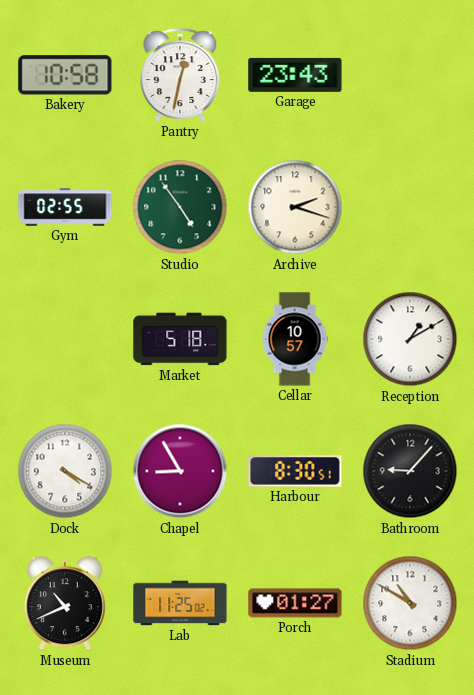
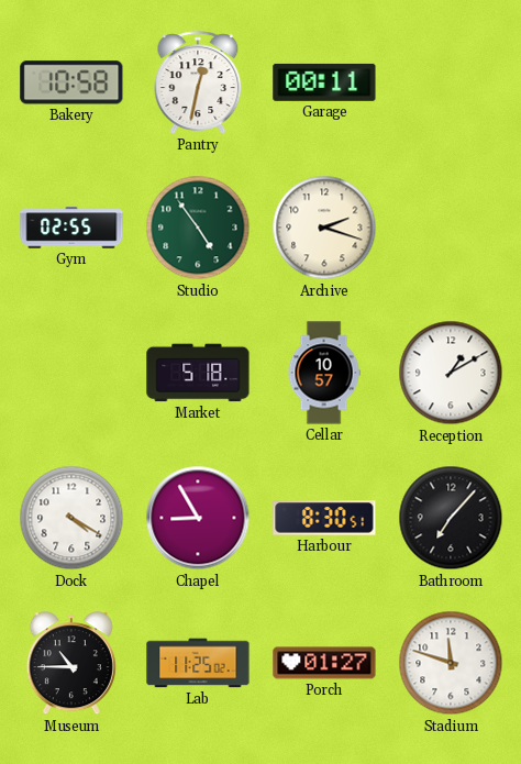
Garage: 23:43 -> 00:11 (324, 82)
Bathroom: 9:07 -> 7:07 (451, 518)
Museum: 10:41 -> 10:45 (71, 664)
Stadium: 10:50 -> 11:48 (451, 663)
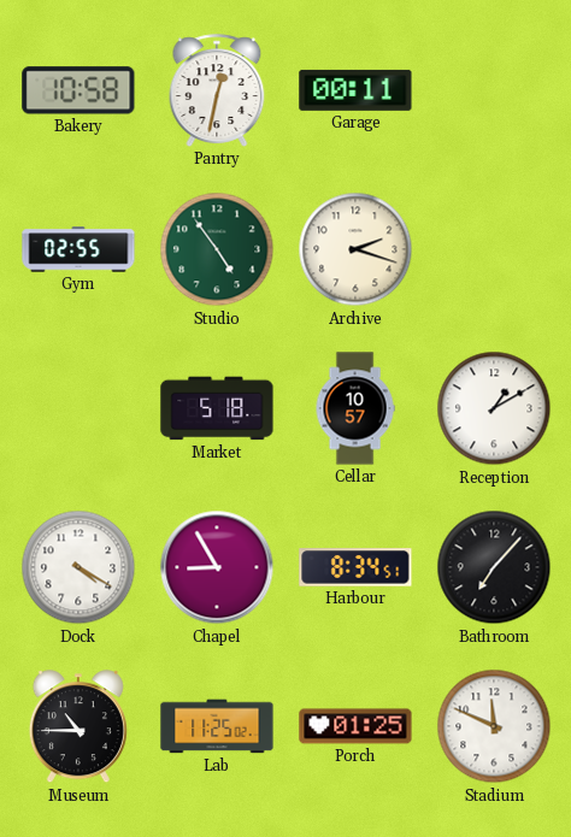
Harbour: 8:30 -> 8:34 (355, 567)
Porch: 01:27 -> 01:25 (355, 726)
Stadium: 11:48 -> 11:49 (494, 726)
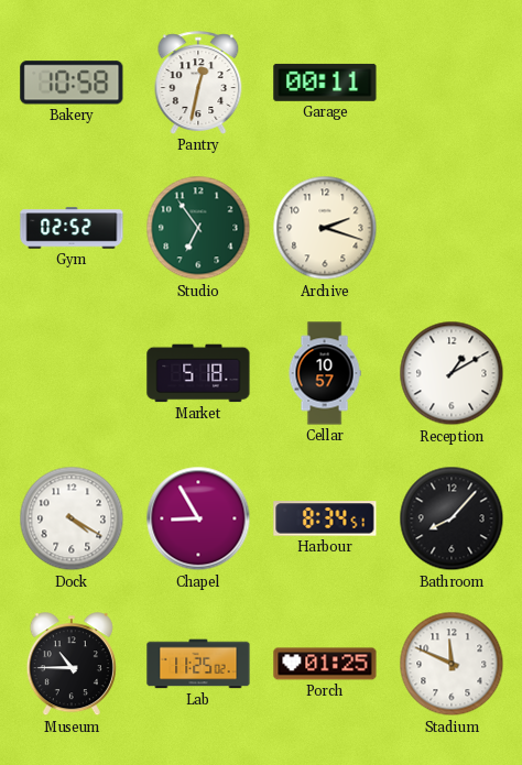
Gym: 02:55 -> 02:52 (72, 228)
Studio: 4:54 -> 6:54 (198, 228)
Bathroom: 7:07 -> 8:07 (452, 518)
